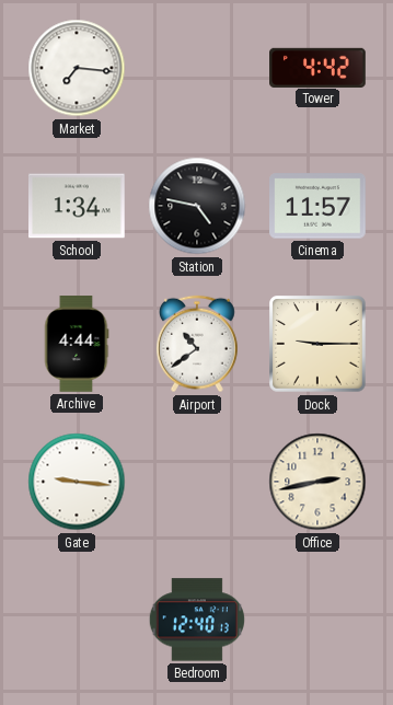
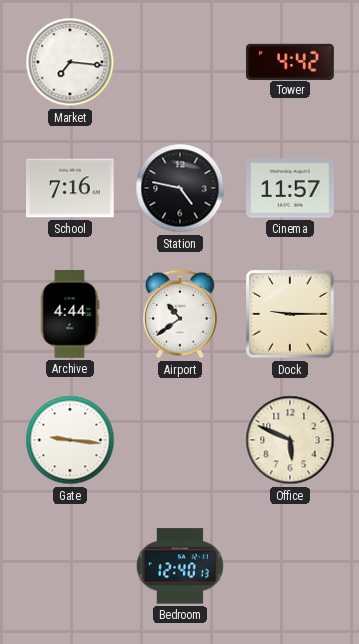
School: 1:34 -> 7:16 (71, 188)
Office: 2:43 -> 5:49 (290, 440)
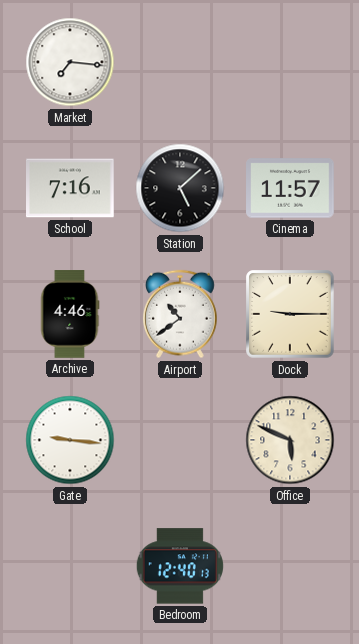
Tower: 4:42 -> none (290, 61)
Station: 4:47 -> 5:08 (180, 188)
Archive: 4:44 -> 4:46 (70, 314)
